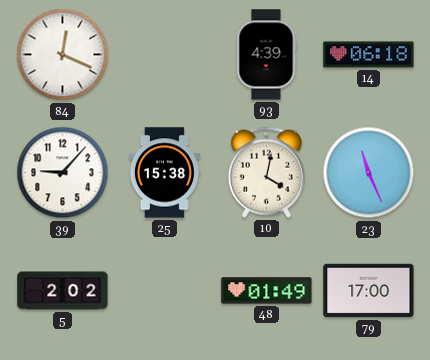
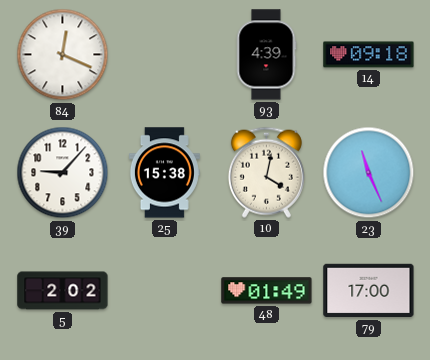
14: 06:18 -> 09:18 (369, 55)
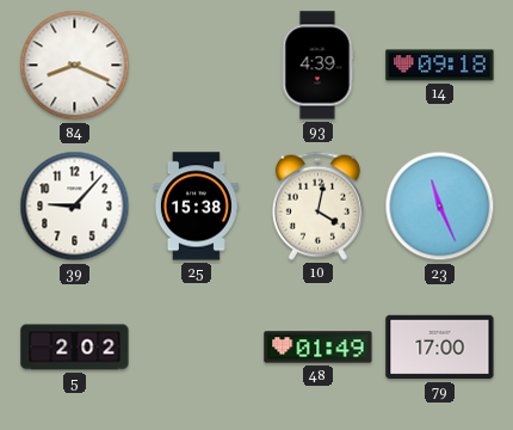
84: 12:19 -> 8:19 (75, 66)
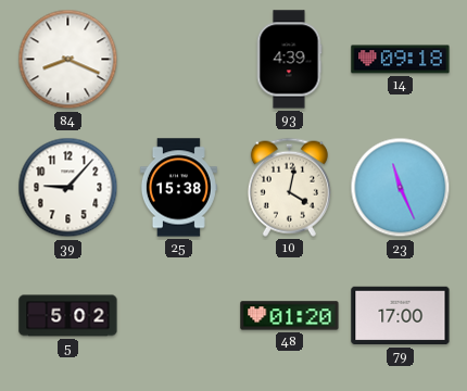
5: 2:02 -> 5:02 (68, 316)
48: 01:49 -> 01:20 (290, 316)
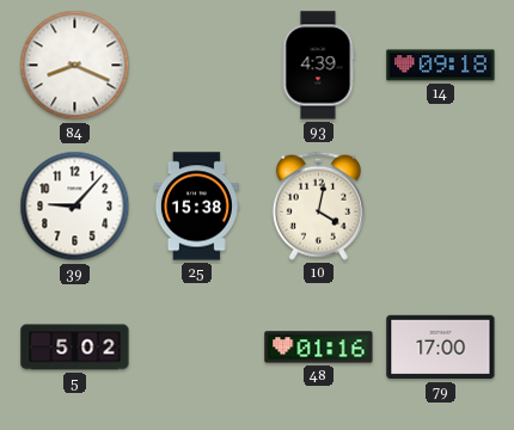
23: 11:26 -> none (401, 188)
48: 01:20 -> 01:16 (319, 348)
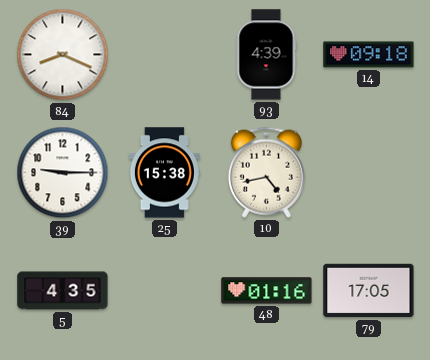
39: 9:07 -> 9:15 (63, 173)
10: 4:02 -> 4:43 (266, 172)
5: 5:02 -> 4:35 (63, 291)
79: 17:00 -> 17:05 (369, 291)
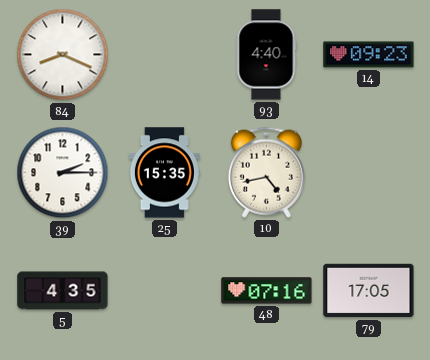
93: 4:39 -> 4:40 (266, 55)
14: 09:18 -> 09:23 (369, 55)
39: 9:15 -> 2:15 (63, 173)
25: 15:38 -> 15:35 (164, 173)
48: 01:16 -> 07:16 (267, 291)
